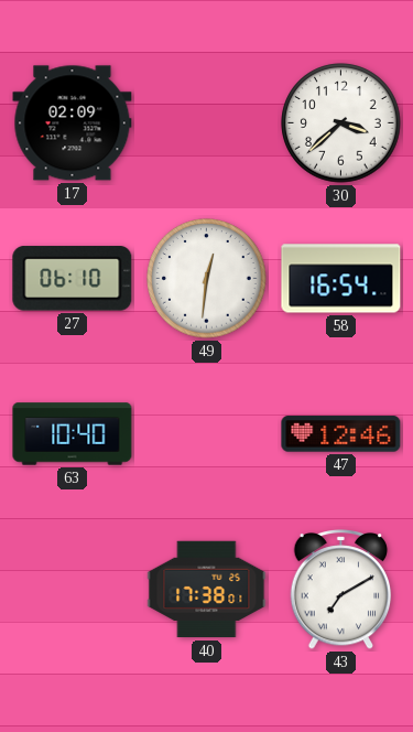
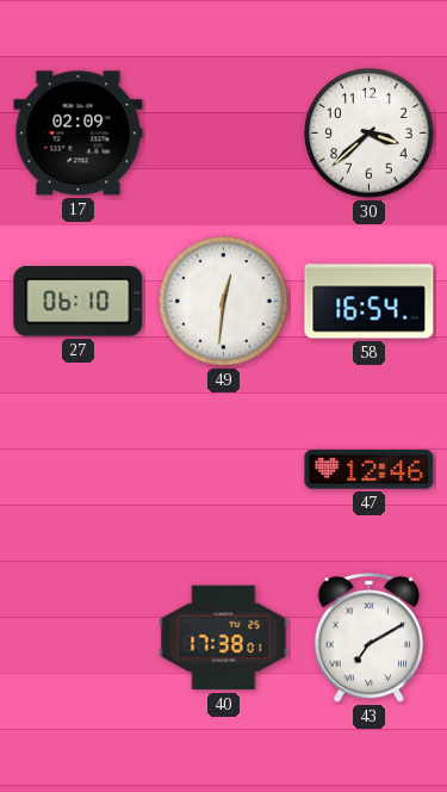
63: 10:40 -> none (73, 434)
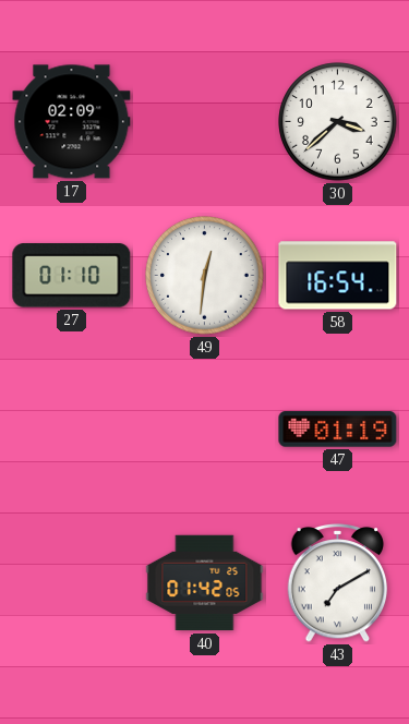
27: 06:10 -> 01:10 (72, 276)
47: 12:46 -> 01:19 (338, 430)
40: 17:38 -> 01:42 (205, 583)
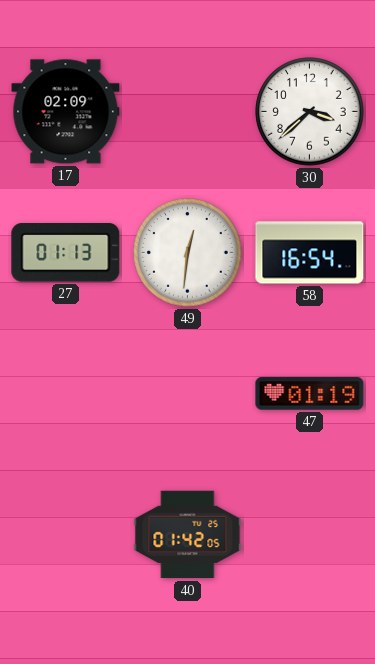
27: 01:10 -> 01:13 (66, 253)
43: 7:10 -> none (338, 583)
